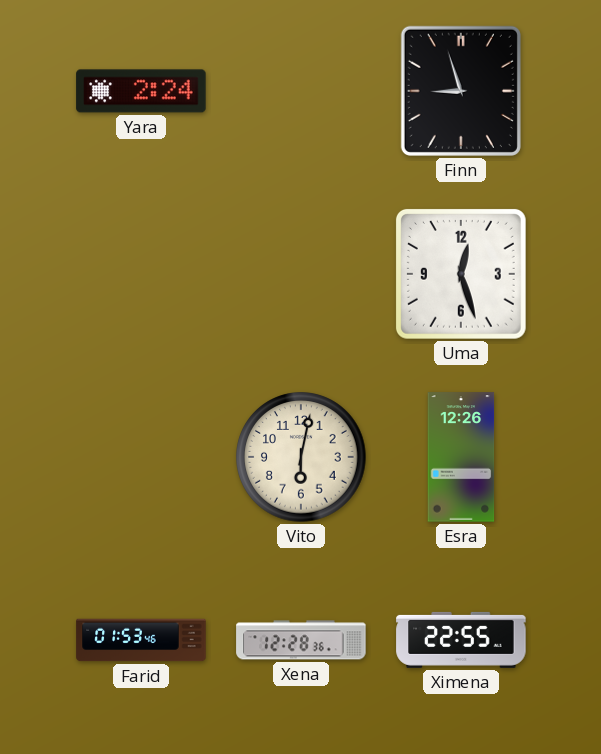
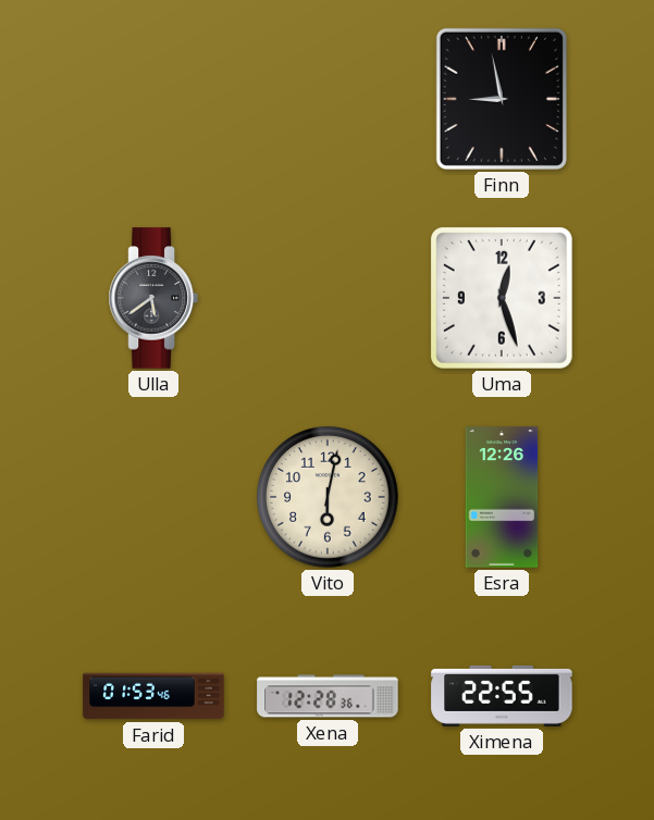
Yara: 2:24 -> none (141, 91)
Finn: 8:57 -> 8:58 (502, 99)
Ulla: none -> 5:39 (153, 298)
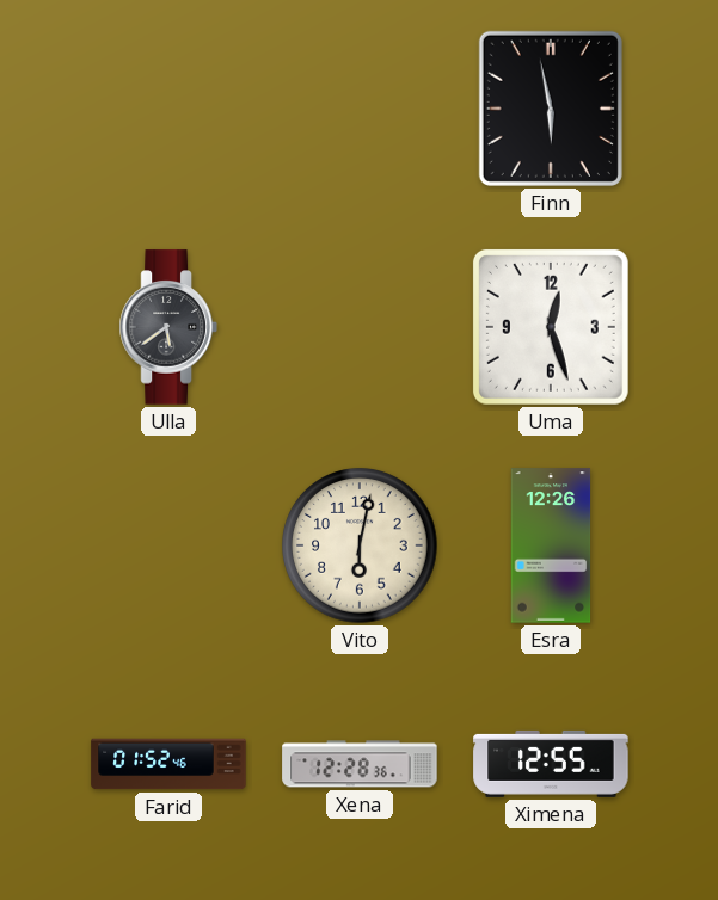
Finn: 8:58 -> 5:58 (551, 109)
Farid: 01:53 -> 01:52 (168, 764)
Ximena: 22:55 -> 12:55 (551, 764)
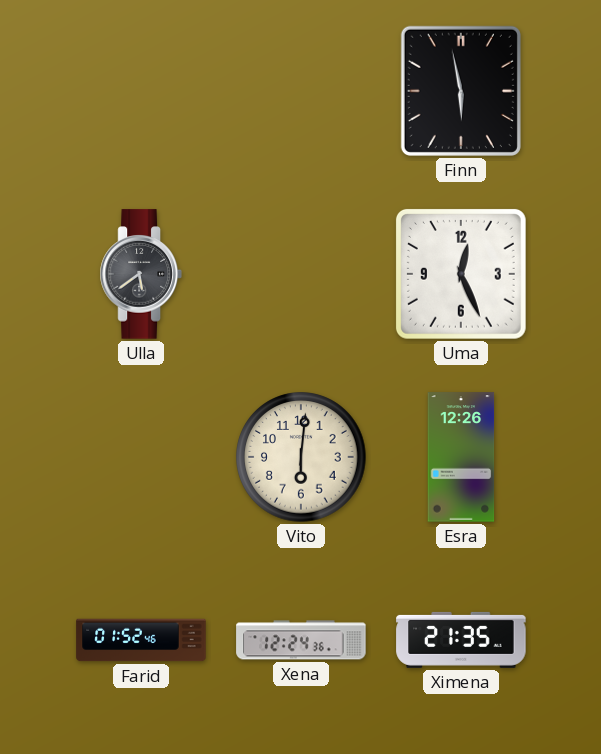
Uma: 12:27 -> 12:26 (461, 274)
Vito: 6:02 -> 6:01 (301, 457)
Xena: 12:28 -> 12:24 (301, 640)
Ximena: 12:55 -> 21:35 (461, 640)
